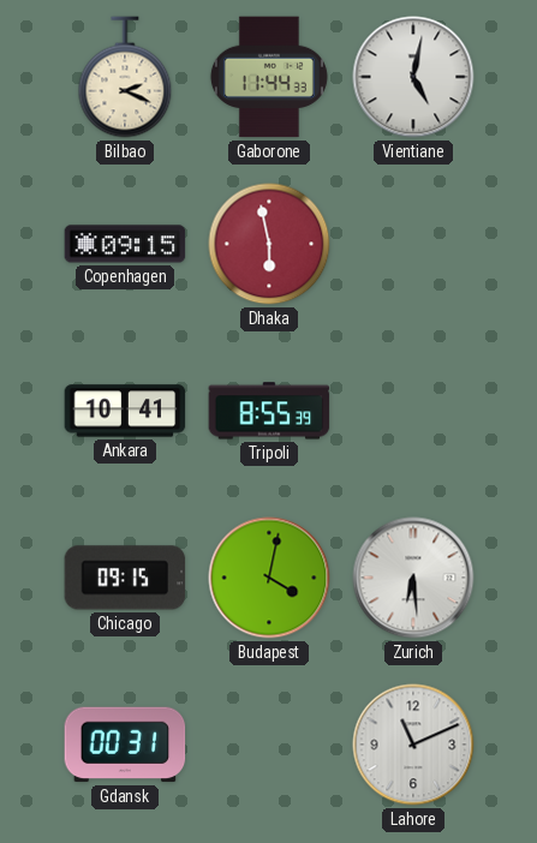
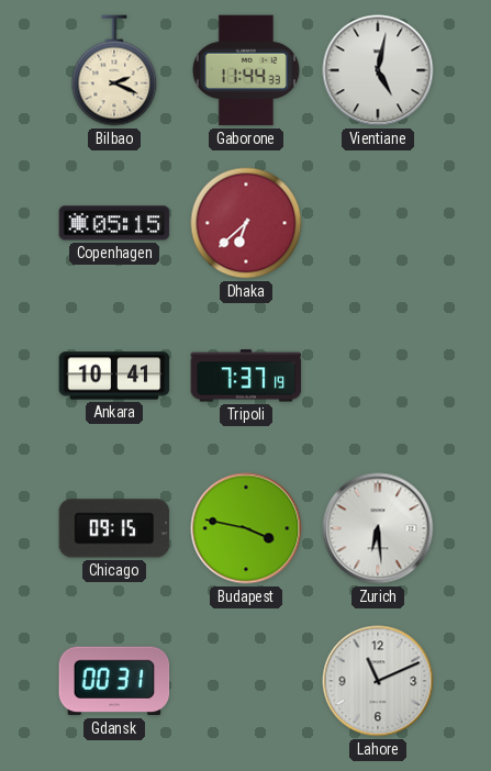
Copenhagen: 09:15 -> 05:15 (114, 223)
Dhaka: 5:58 -> 6:38 (246, 223)
Tripoli: 8:55 -> 7:37 (246, 376)
Budapest: 4:02 -> 3:47 (246, 528)
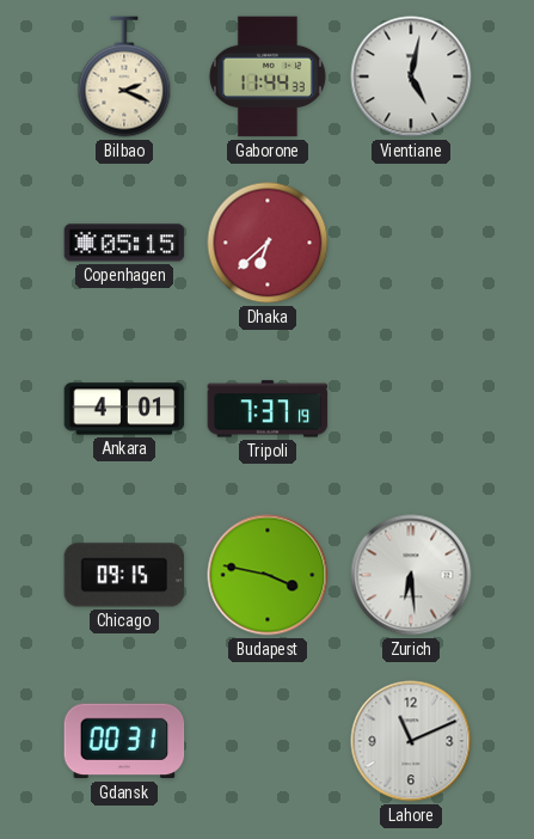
Ankara: 10:41 -> 4:01 (124, 409)
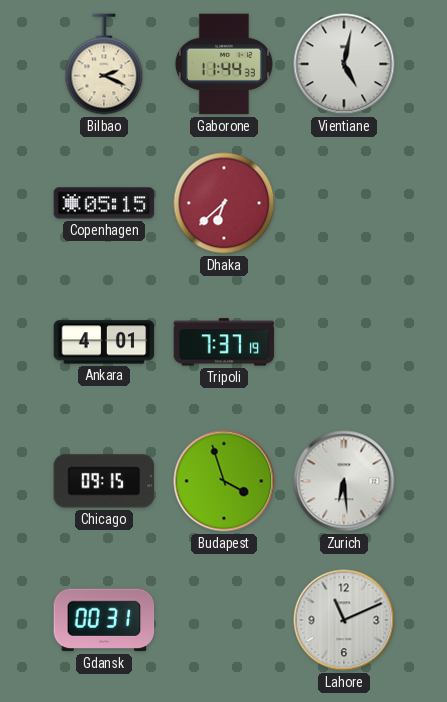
Budapest: 3:47 -> 3:57 (224, 481)
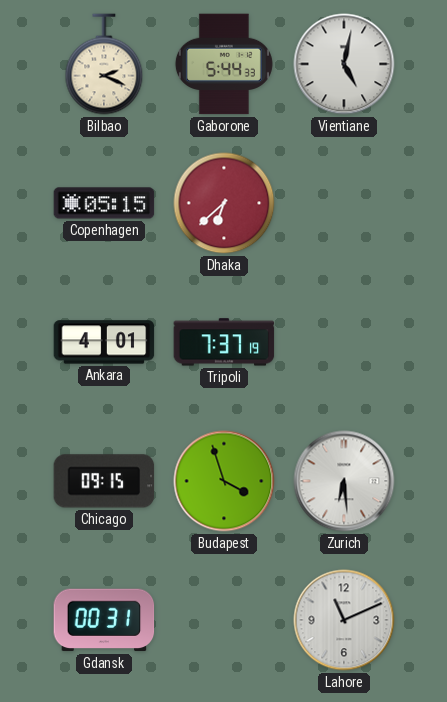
Gaborone: 11:44 -> 5:44 (224, 64)
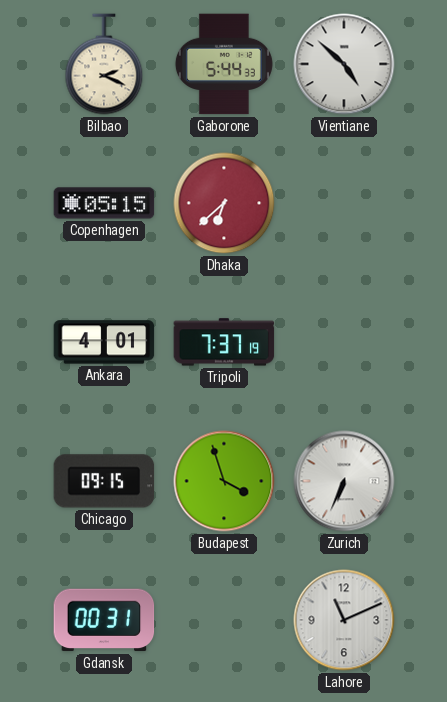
Vientiane: 5:02 -> 4:52 (344, 64)
Zurich: 6:29 -> 6:34 (344, 481)
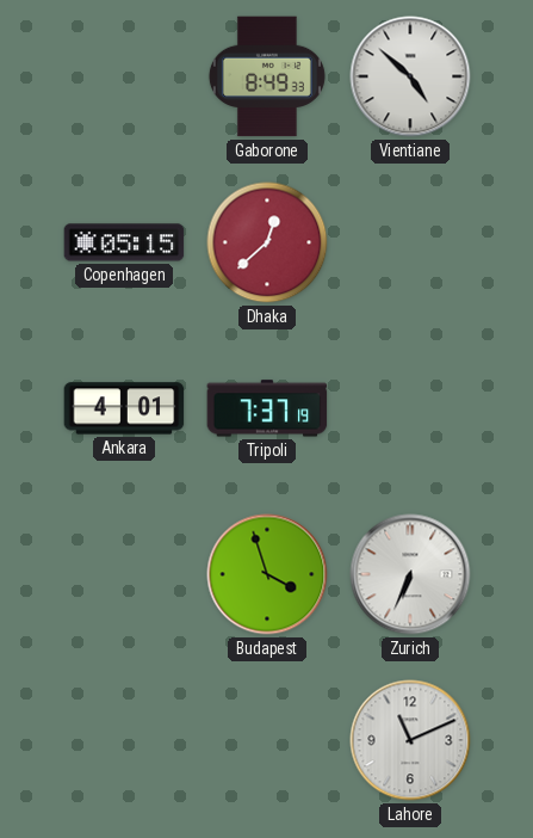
Bilbao: 2:19 -> none (104, 64)
Gaborone: 5:44 -> 8:49 (267, 76)
Dhaka: 6:38 -> 12:38 (267, 242)
Chicago: 09:15 -> none (104, 481)
Gdansk: 00:31 -> none (104, 620)
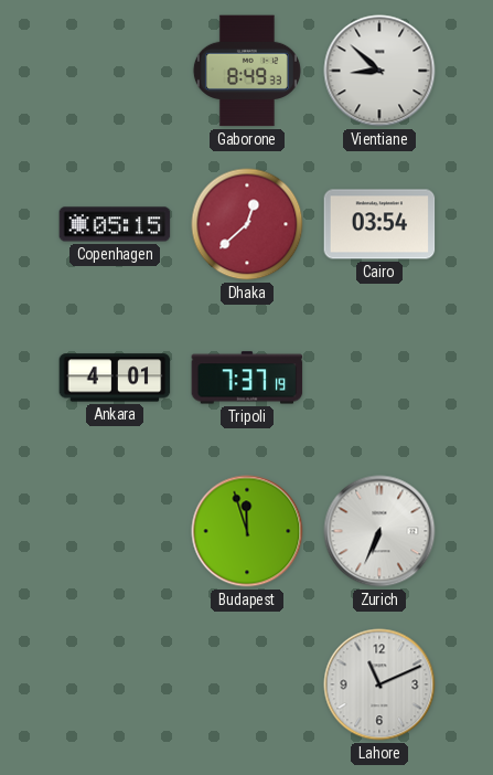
Vientiane: 4:52 -> 8:52 (379, 71)
Cairo: none -> 03:54 (379, 224)
Budapest: 3:57 -> 11:57 (247, 531)
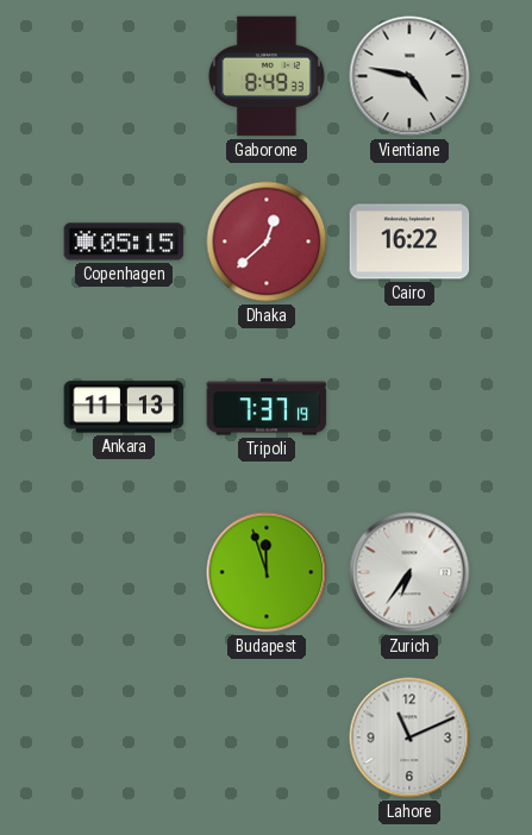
Vientiane: 8:52 -> 4:47 (409, 76)
Cairo: 03:54 -> 16:22 (409, 241)
Ankara: 4:01 -> 11:13 (124, 407)
Zurich: 6:34 -> 6:36 (409, 572)
